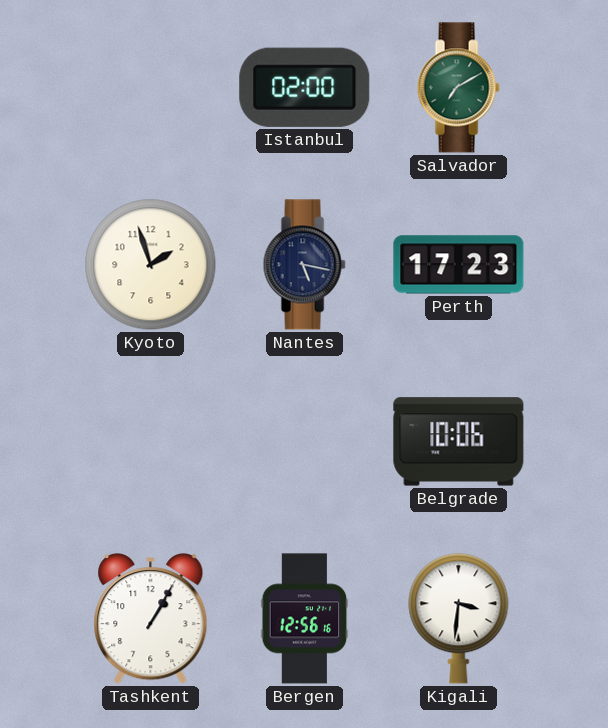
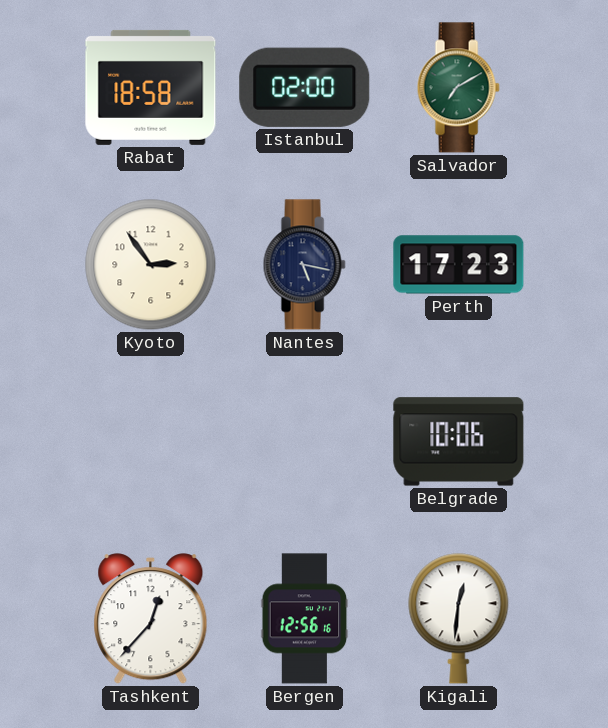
Rabat: none -> 18:58 (151, 87)
Kyoto: 1:57 -> 2:54 (151, 265)
Tashkent: 1:05 -> 12:37 (151, 619)
Kigali: 3:31 -> 12:31 (459, 619)
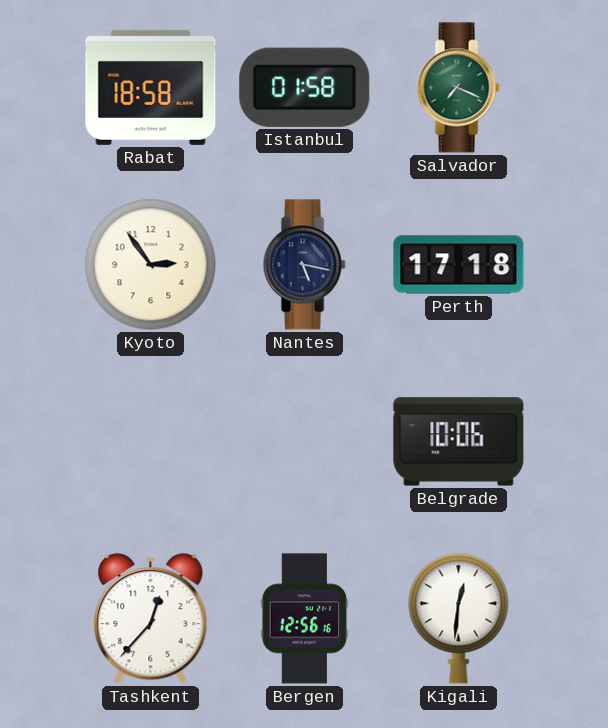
Istanbul: 02:00 -> 01:58 (305, 87)
Salvador: 7:10 -> 7:19 (458, 88)
Perth: 17:23 -> 17:18 (459, 265)
